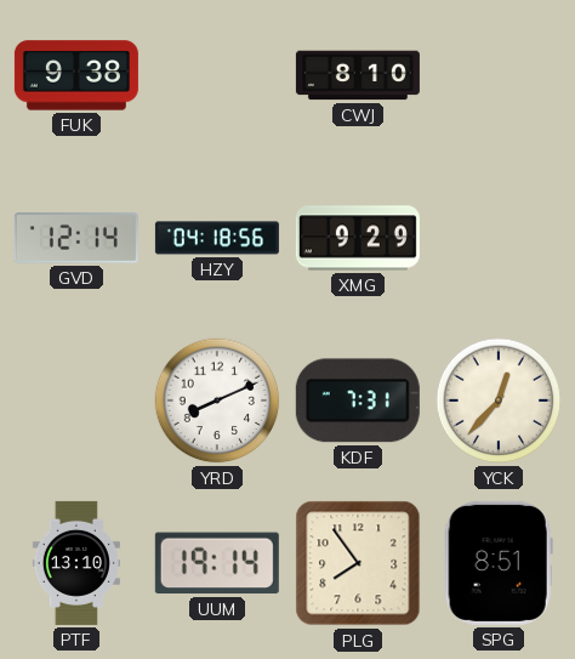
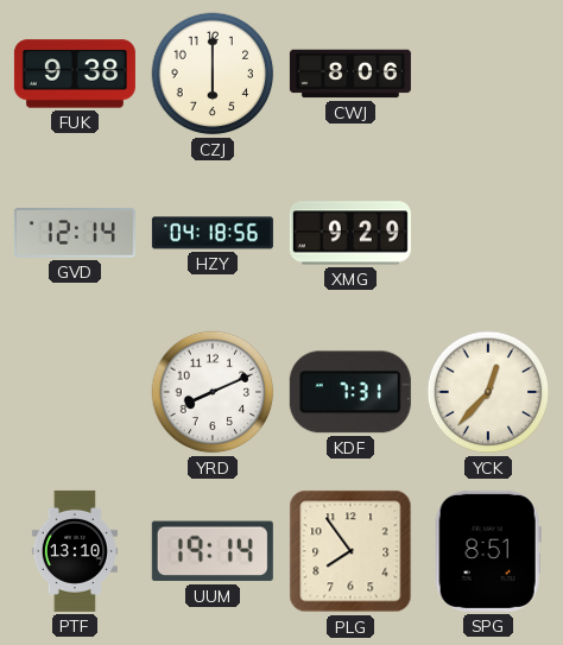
CZJ: none -> 6:00 (213, 74)
CWJ: 8:10 -> 8:06 (350, 74)
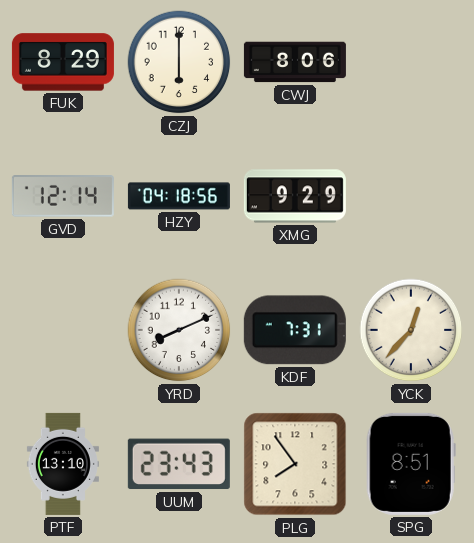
FUK: 9:38 -> 8:29 (63, 62)
UUM: 19:14 -> 23:43 (179, 464)
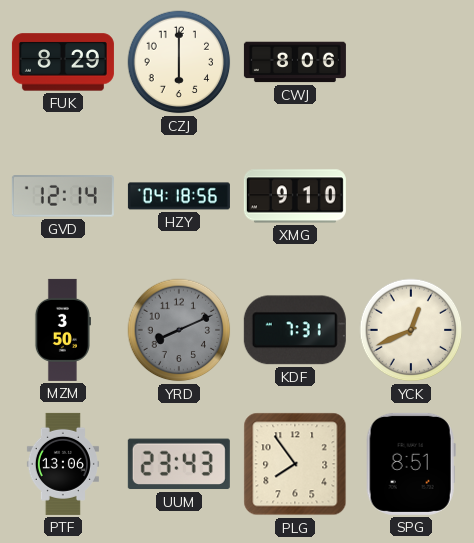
XMG: 9:29 -> 9:10 (295, 196)
MZM: none -> 3:50 (62, 330)
YRD dial: white -> grey (179, 330)
YCK: 12:37 -> 12:41 (411, 330)
PTF: 13:10 -> 13:06 (63, 464)
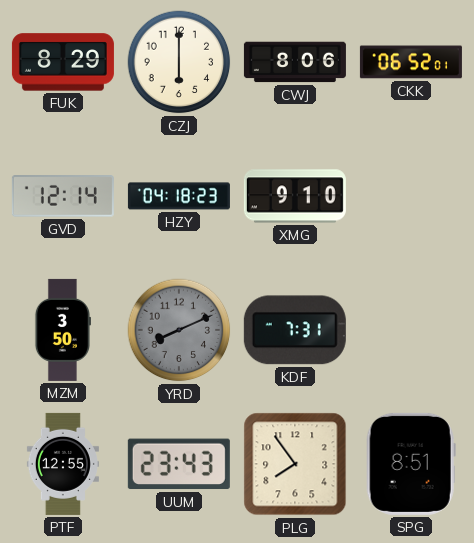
CKK: none -> 06:52 (411, 62)
HZY: 04:18:56 -> 04:18:23 (179, 196)
YCK: 12:41 -> none (411, 330)
PTF: 13:06 -> 12:55 (63, 464)
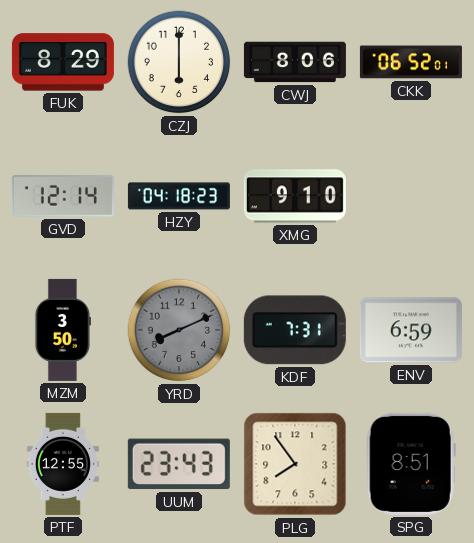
ENV: none -> 6:59 (411, 330)
